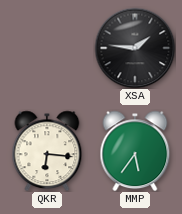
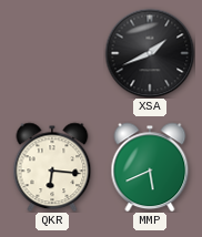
XSA: 1:46 -> 1:41 (150, 53)
MMP: 5:36 -> 5:41 (150, 167)
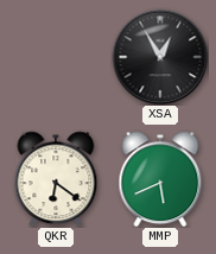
XSA: 1:41 -> 12:55 (160, 57)
QKR: 6:16 -> 6:21 (56, 179)
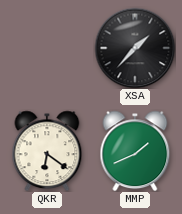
XSA: 12:55 -> 1:37 (135, 48)
MMP: 5:41 -> 1:41 (135, 151)
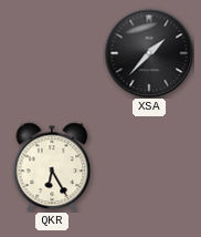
QKR: 6:21 -> 6:25 (52, 167)
MMP: 1:41 -> none (135, 151)
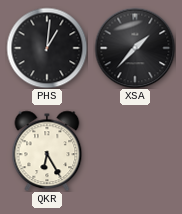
PHS: none -> 1:01 (47, 48)
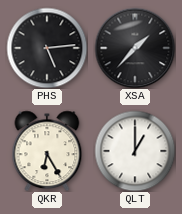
PHS: 1:01 -> 5:14 (47, 48)
QLT: none -> 1:00 (135, 151)
